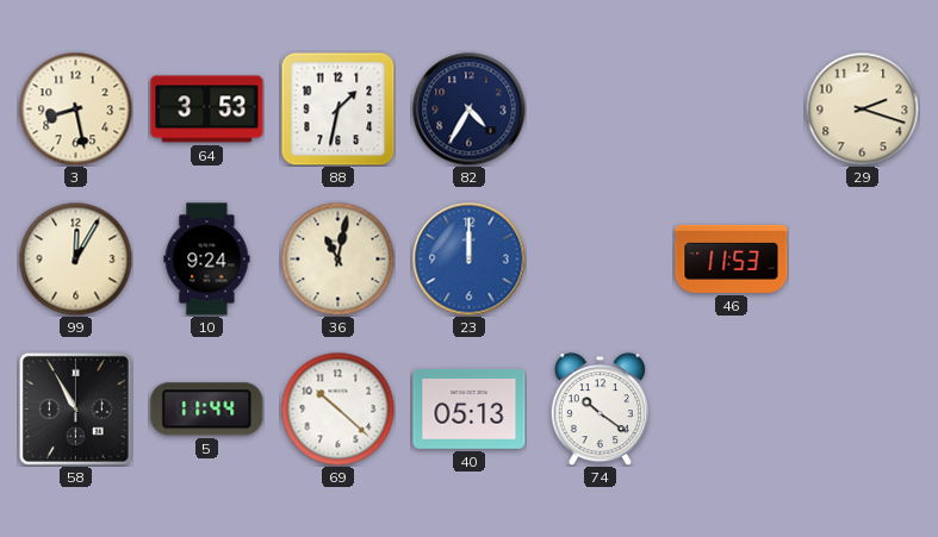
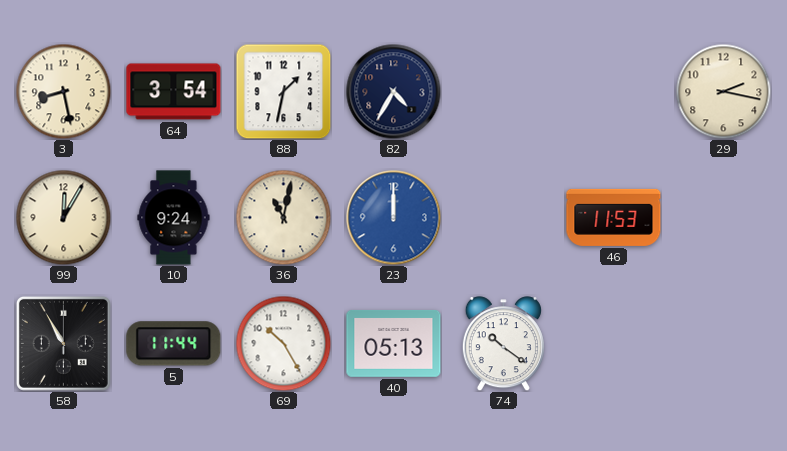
64: 3:53 -> 3:54 (174, 92)
29: 2:18 -> 2:17 (723, 91)
69: 10:22 -> 10:25 (283, 343)
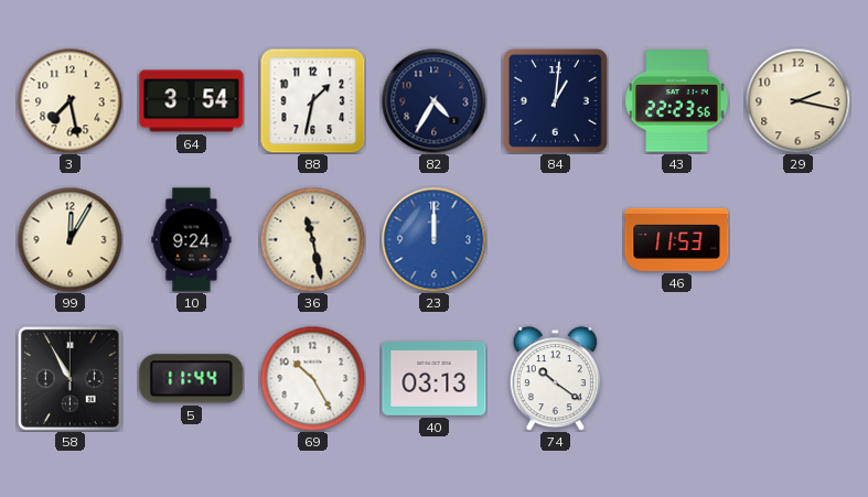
3: 8:28 -> 7:28 (69, 100)
84: none -> 1:01 (555, 100)
43: none -> 22:23 (677, 101)
36: 11:02 -> 11:28 (312, 239)
40: 05:13 -> 03:13 (435, 378)
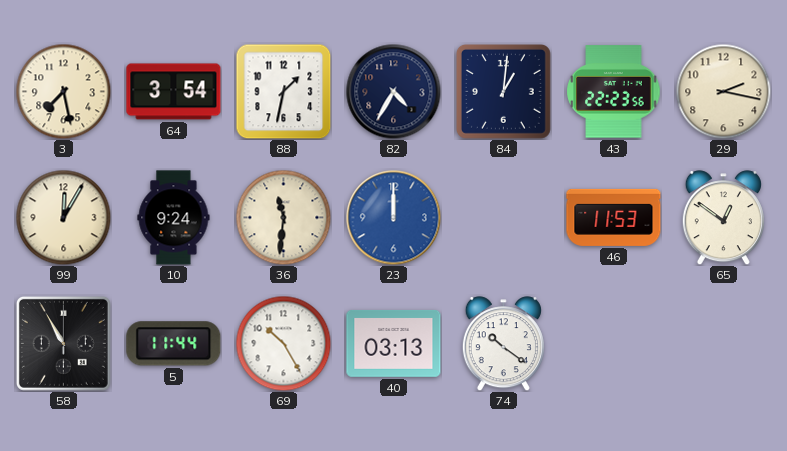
36: 11:28 -> 11:31 (283, 217)
65: none -> 12:51 (723, 218)
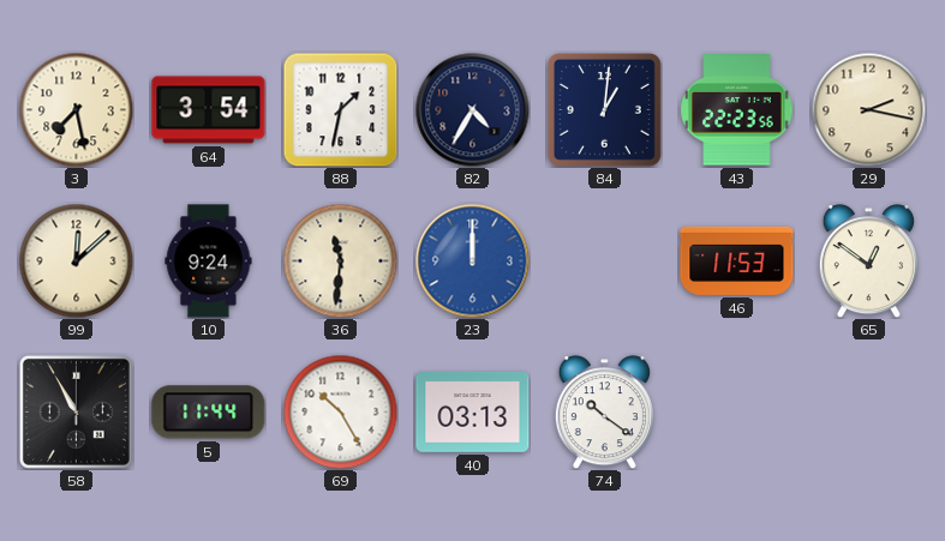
99: 12:05 -> 12:08 (76, 260)
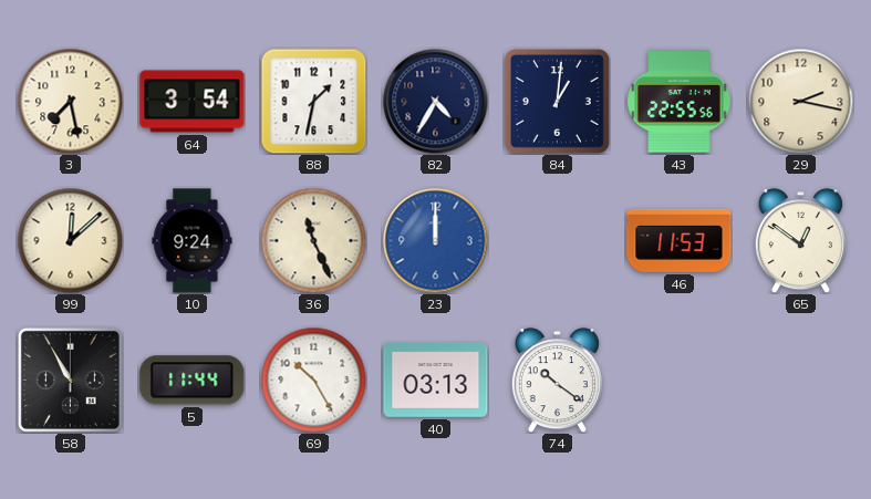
43: 22:23 -> 22:55 (680, 102)
36: 11:31 -> 11:26 (313, 240)
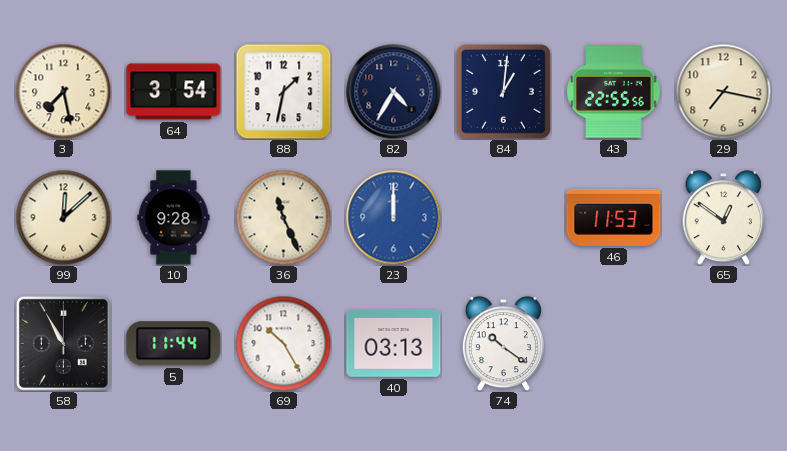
29: 2:17 -> 7:17 (723, 91)
10: 9:24 -> 9:28 (174, 218)
